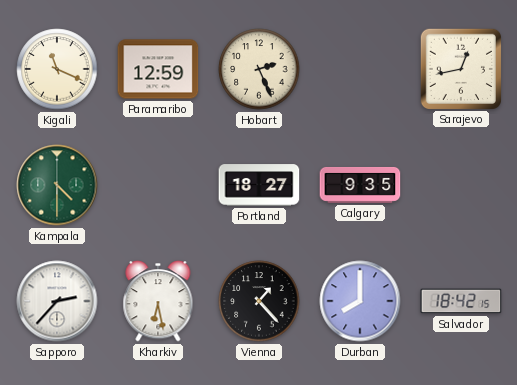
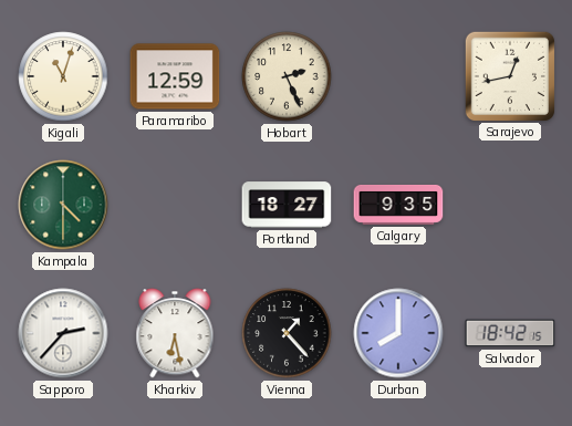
Kigali: 11:19 -> 11:03 (63, 76)
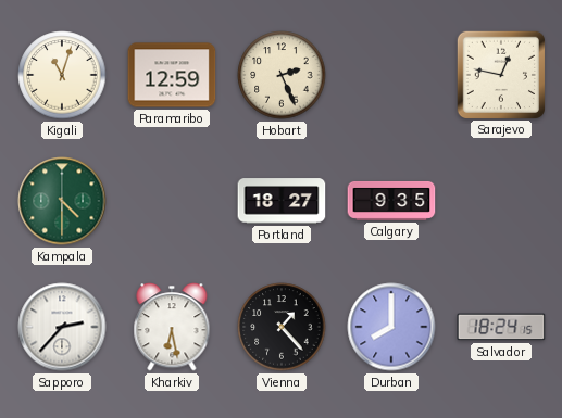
Sarajevo: 12:43 -> 12:47 (500, 74)
Salvador: 18:42 -> 18:24 (501, 327)
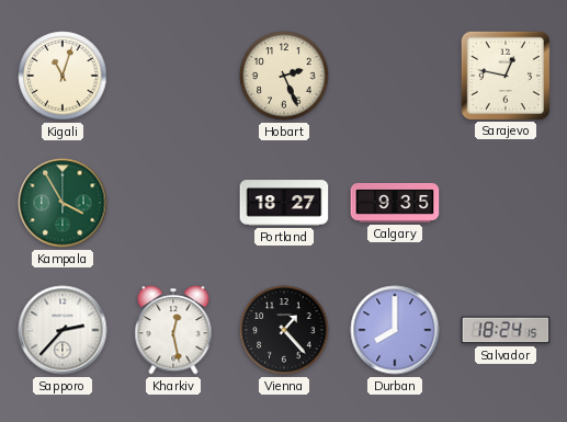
Paramaribo: 12:59 -> none (172, 75)
Kampala: 4:30 -> 3:55 (63, 203)
Kharkiv: 6:28 -> 12:28 (173, 330)
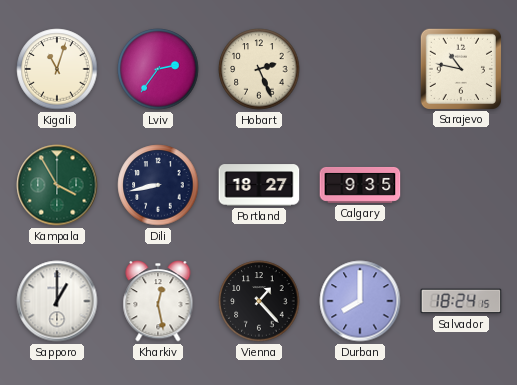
Lviv: none -> 2:36 (158, 69)
Sarajevo: 12:47 -> 10:47 (460, 68)
Dili: none -> 8:43 (158, 185)
Sapporo: 2:37 -> 1:00 (57, 301)
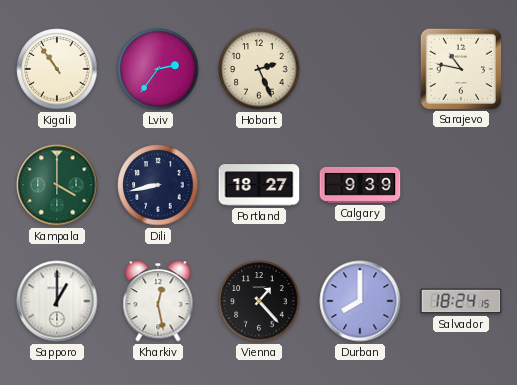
Kigali: 11:03 -> 10:54 (57, 69)
Kampala: 3:55 -> 4:00 (57, 185)
Calgary: 9:35 -> 9:39 (360, 185)
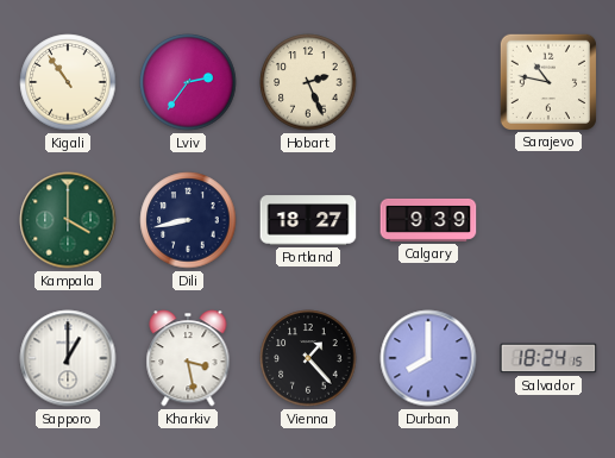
Kharkiv: 12:28 -> 3:28 (188, 358)
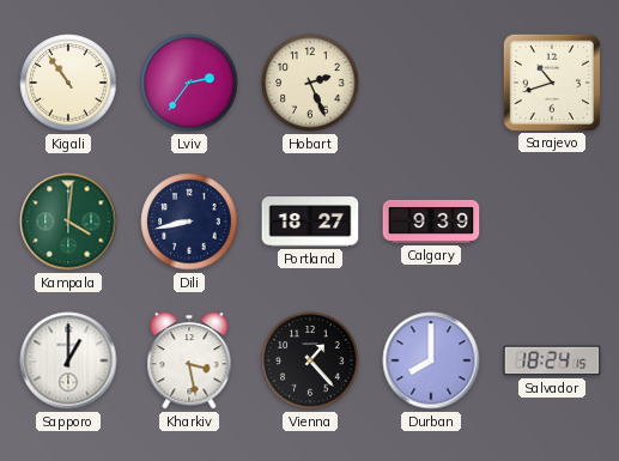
Sarajevo: 10:47 -> 10:42 (551, 81)
Kampala: 4:00 -> 4:01 (68, 222)
